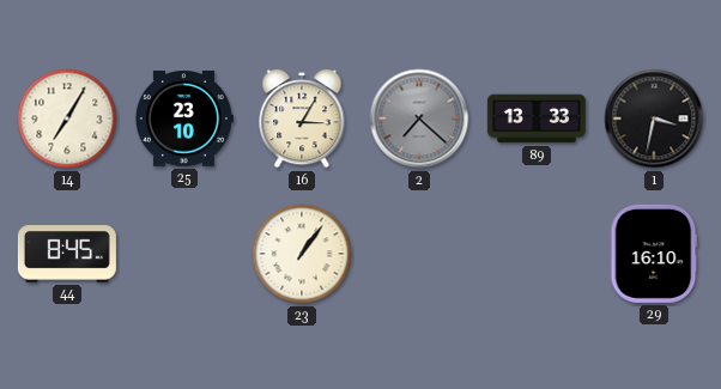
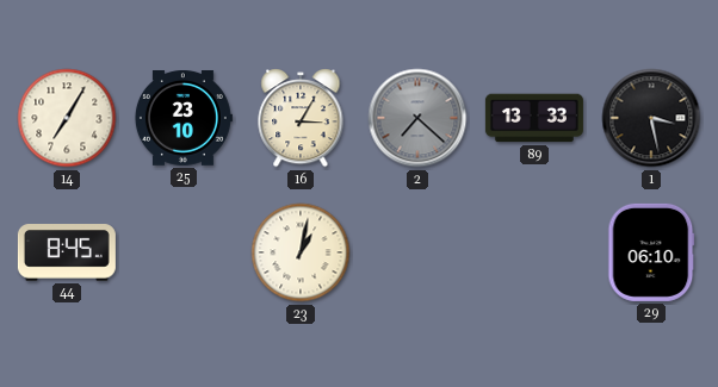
1: 3:32 -> 3:28 (651, 118)
23: 1:06 -> 1:02 (301, 252)
29: 16:10 -> 06:10 (651, 252)
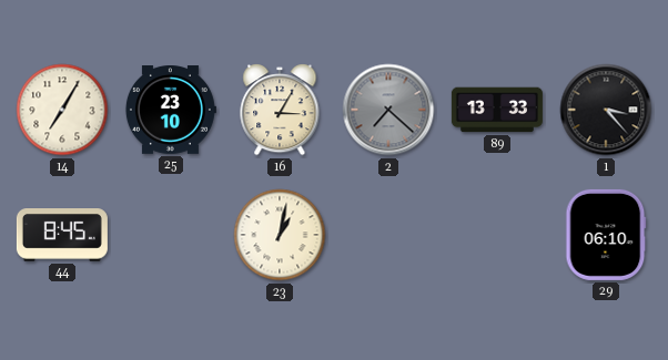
1: 3:28 -> 3:23 (606, 110)
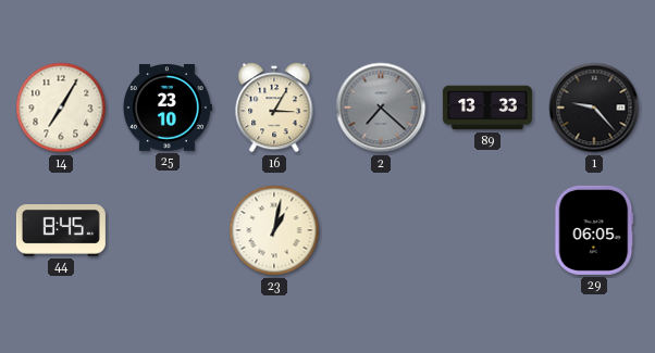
1: 3:23 -> 9:23 (594, 108)
29: 06:10 -> 06:05 (594, 230)
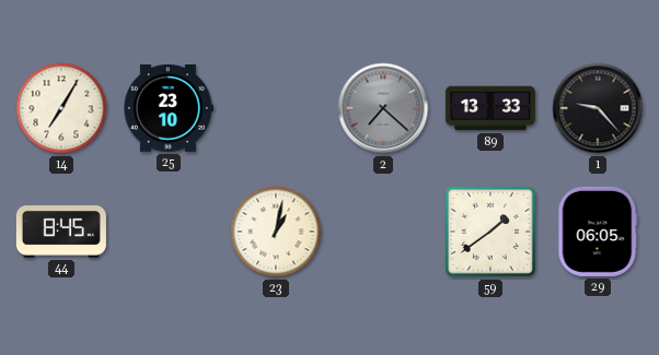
16: 3:05 -> none (274, 108)
59: none -> 1:39 (490, 232)
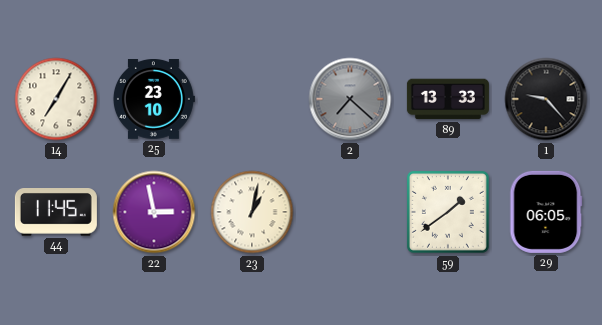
44: 8:45 -> 11:45 (56, 213)
22: none -> 2:58 (154, 212)
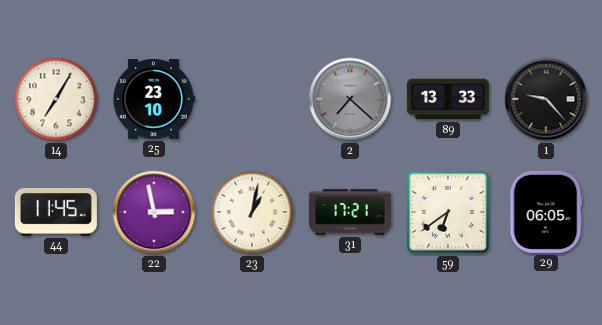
31: none -> 17:21 (350, 212)
59: 1:39 -> 6:39 (448, 212)
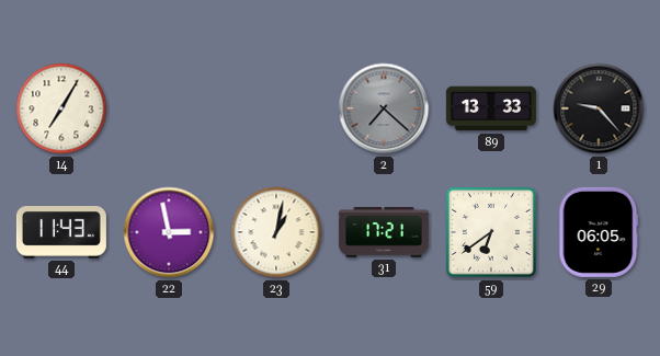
25: 23:10 -> none (153, 100)
44: 11:45 -> 11:43 (61, 233)
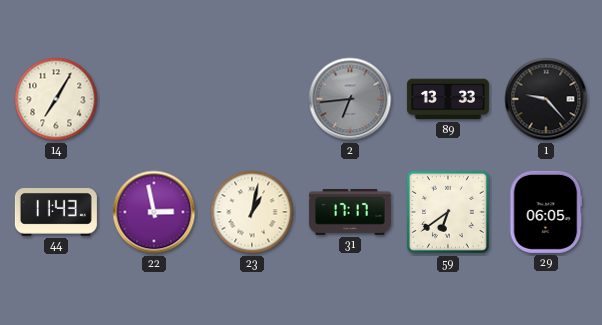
2: 7:22 -> 6:44 (350, 99)
31: 17:21 -> 17:17 (350, 212)
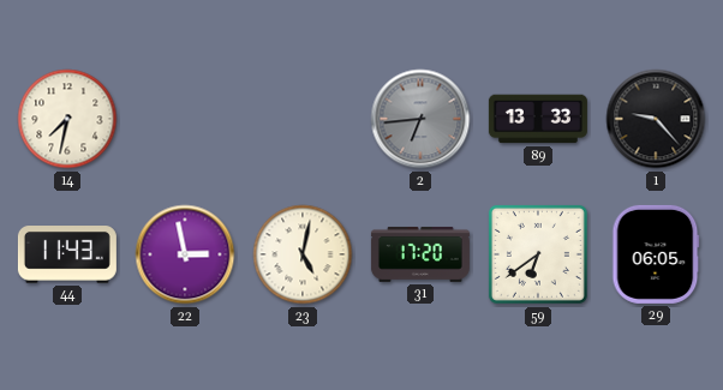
14: 7:05 -> 7:32 (67, 119)
23: 1:02 -> 5:02 (303, 254)
31: 17:17 -> 17:20 (420, 254)
